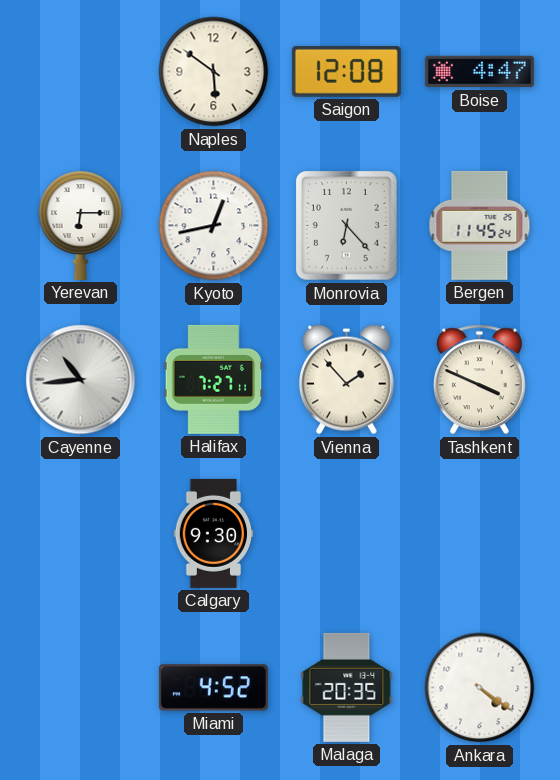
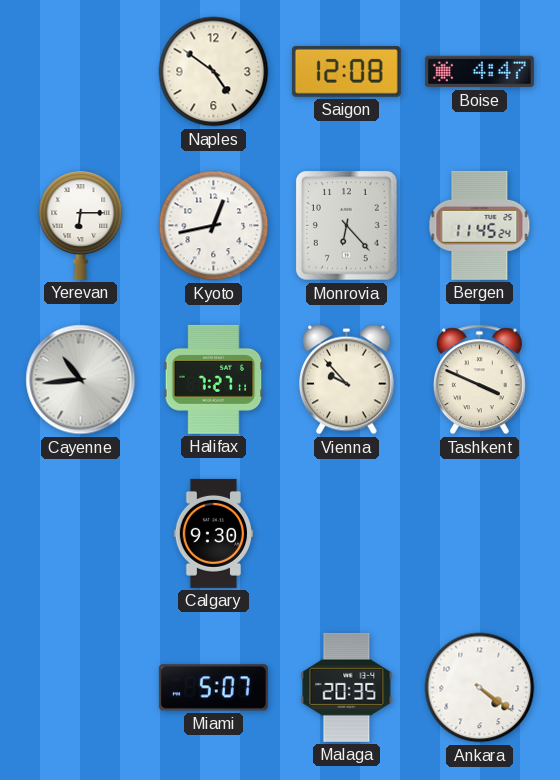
Naples: 5:51 -> 4:51 (214, 72)
Vienna: 1:53 -> 9:53 (347, 380)
Miami: 4:52 -> 5:07 (213, 688)
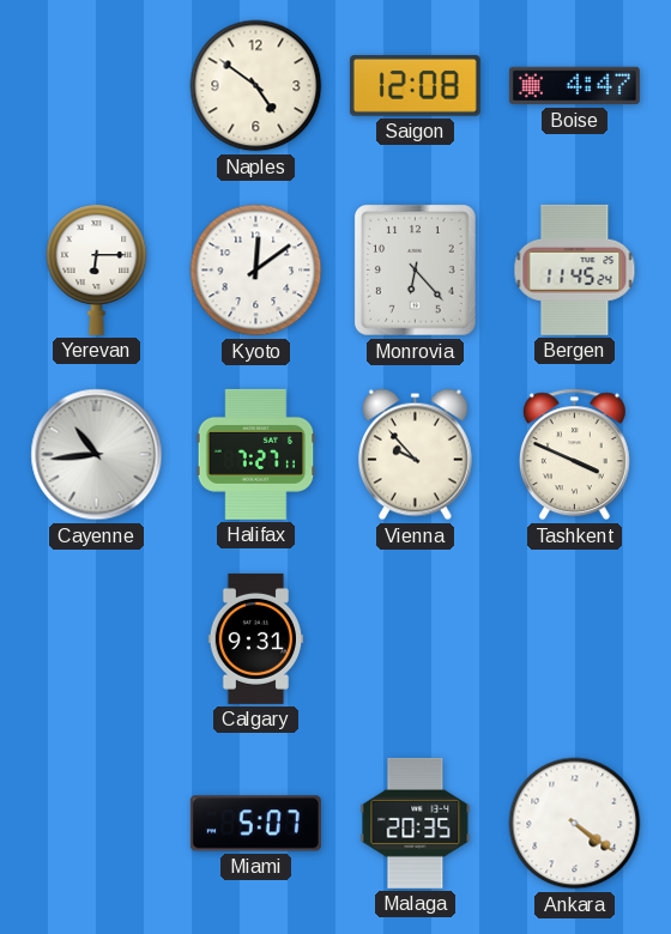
Kyoto: 12:43 -> 12:09 (256, 271)
Calgary: 9:30 -> 9:31 (256, 638)
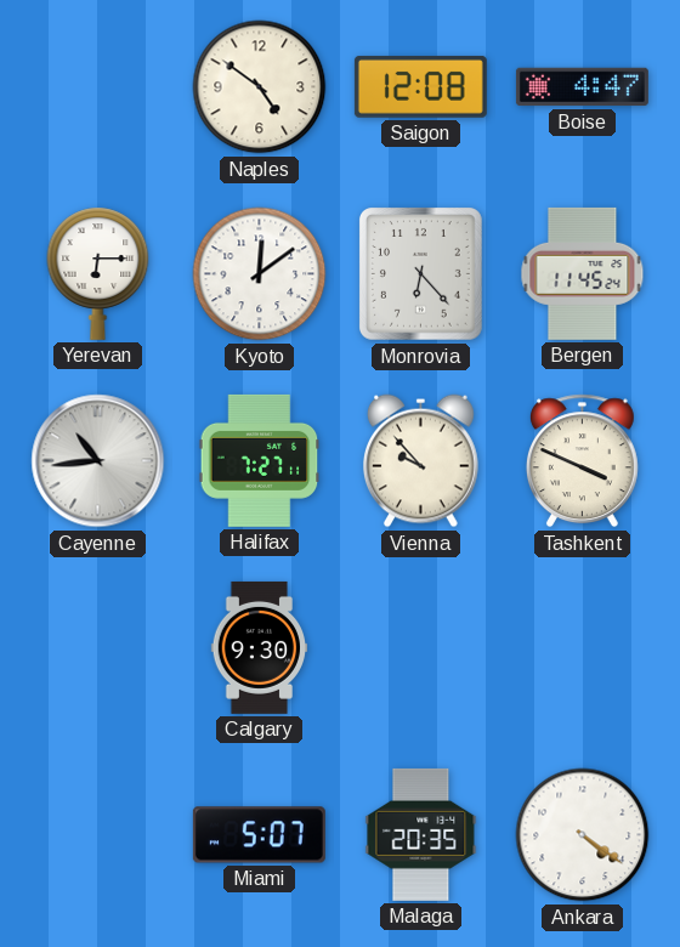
Calgary: 9:31 -> 9:30 (260, 647)
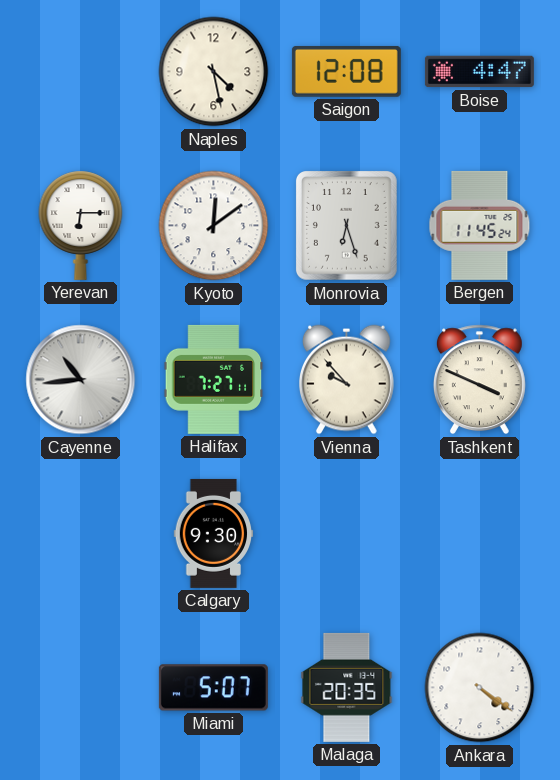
Naples: 4:51 -> 4:28 (214, 72)
Monrovia: 6:23 -> 6:27 (347, 226)
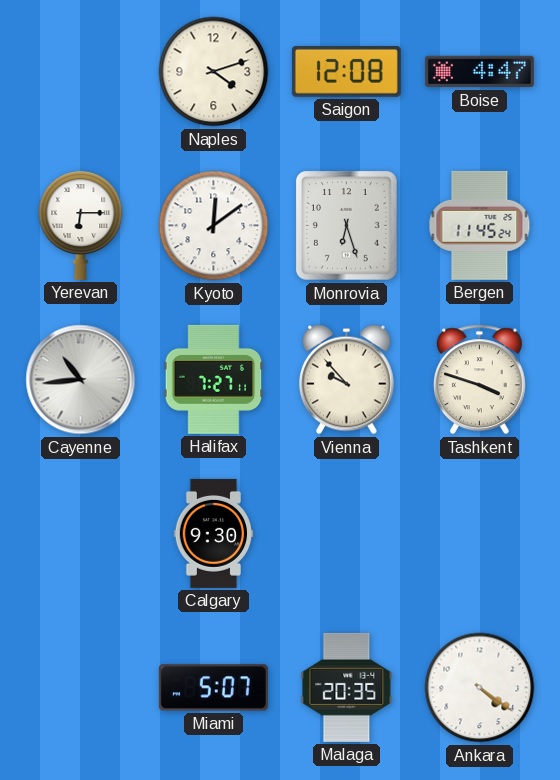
Naples: 4:28 -> 4:12 (214, 72)
Tashkent: 3:49 -> 3:48 (479, 380)
